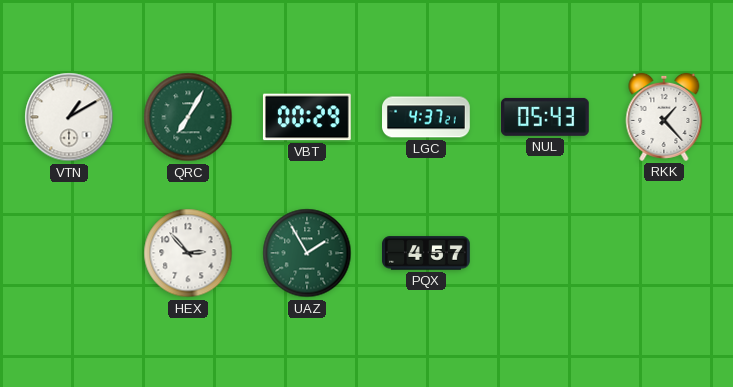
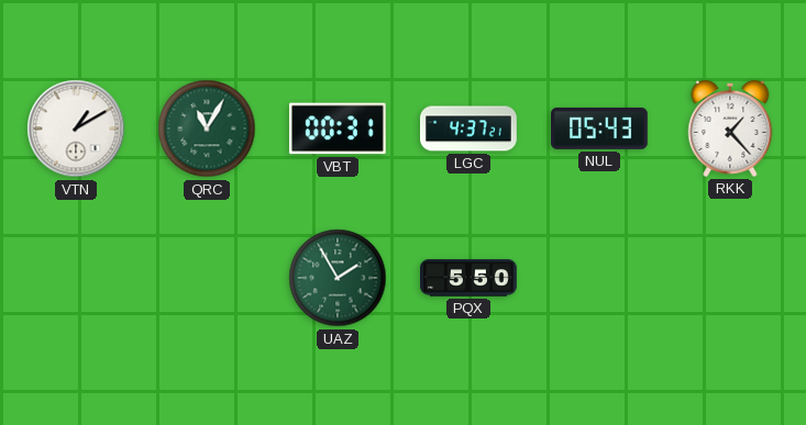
QRC: 7:05 -> 11:05 (207, 128)
VBT: 00:29 -> 00:31 (338, 128)
HEX: 2:53 -> none (188, 253)
PQX: 4:57 -> 5:50 (470, 278)
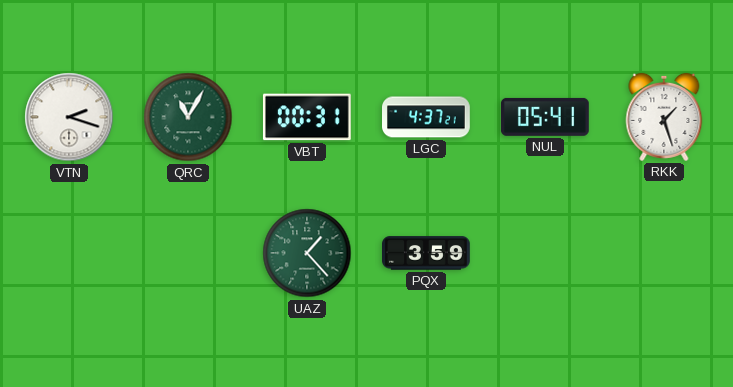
VTN: 1:10 -> 2:18 (69, 117)
NUL: 05:43 -> 05:41 (545, 117)
RKK: 1:23 -> 1:27 (664, 117)
UAZ: 1:55 -> 1:23 (307, 253)
PQX: 5:50 -> 3:59 (427, 253)
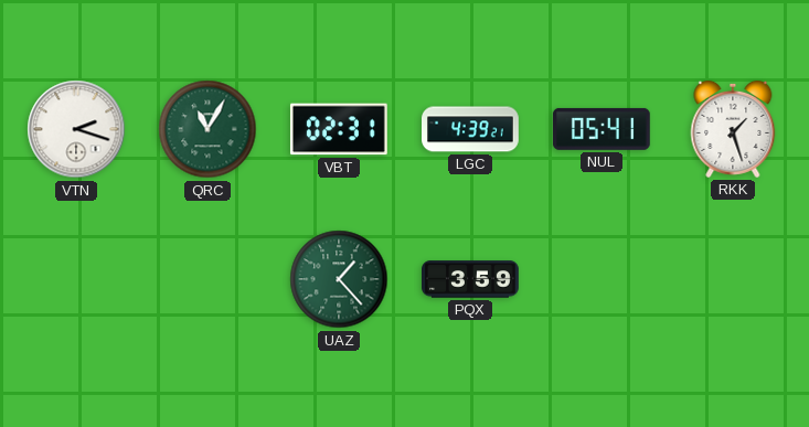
VBT: 00:31 -> 02:31 (339, 129)
LGC: 4:37 -> 4:39 (471, 129)
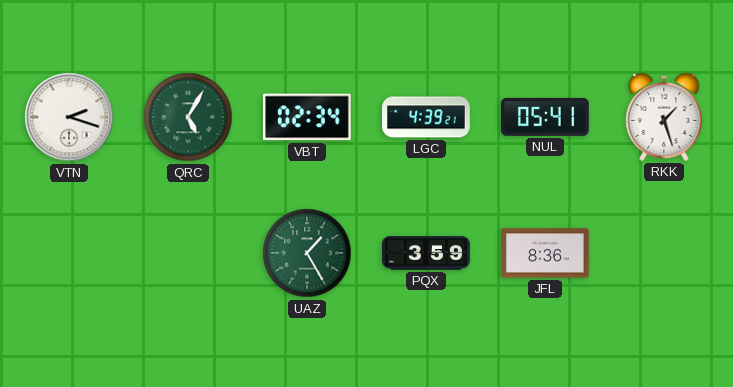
QRC: 11:05 -> 5:05 (188, 117)
VBT: 02:31 -> 02:34 (307, 117)
UAZ: 1:23 -> 1:25 (307, 253)
JFL: none -> 8:36 (546, 253)
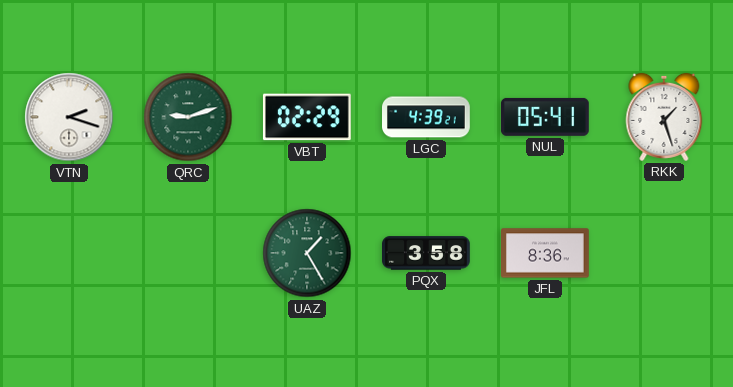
QRC: 5:05 -> 9:12 (188, 117)
VBT: 02:34 -> 02:29 (307, 117)
PQX: 3:59 -> 3:58 (427, 253)
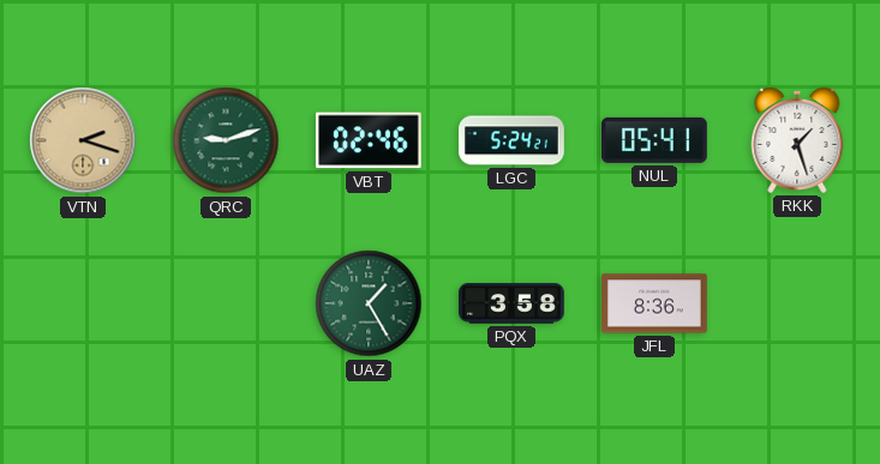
VTN dial: white -> champagne (83, 140)
VBT: 02:29 -> 02:46 (369, 140)
LGC: 4:39 -> 5:24 (513, 140)
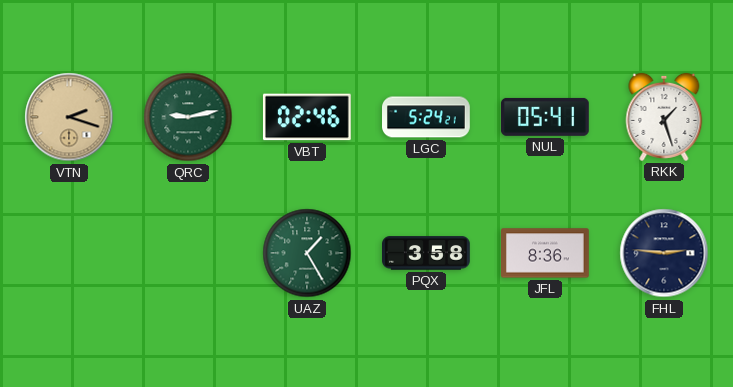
QRC: 9:12 -> 9:13 (188, 117)
FHL: none -> 2:46 (664, 253)
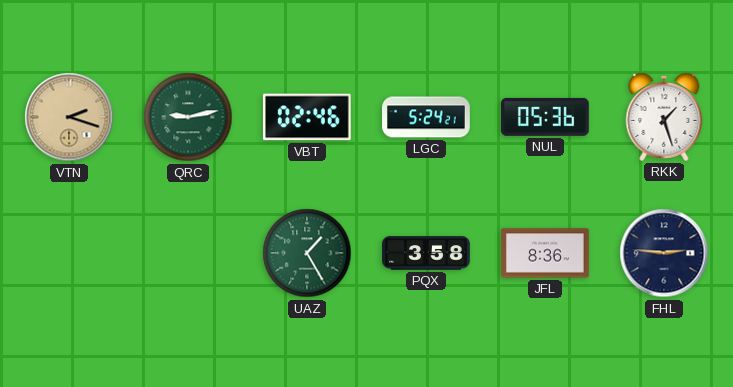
NUL: 05:41 -> 05:36 (545, 117)
